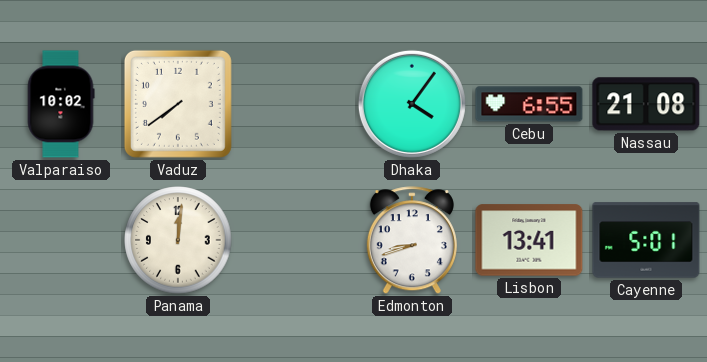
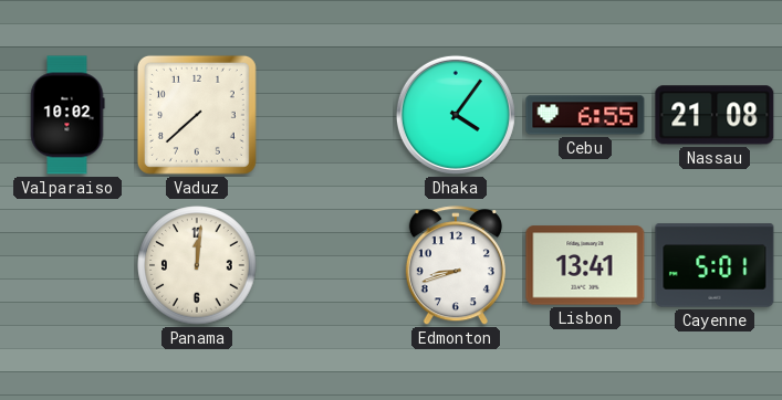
Vaduz: 7:39 -> 7:38 (197, 115)
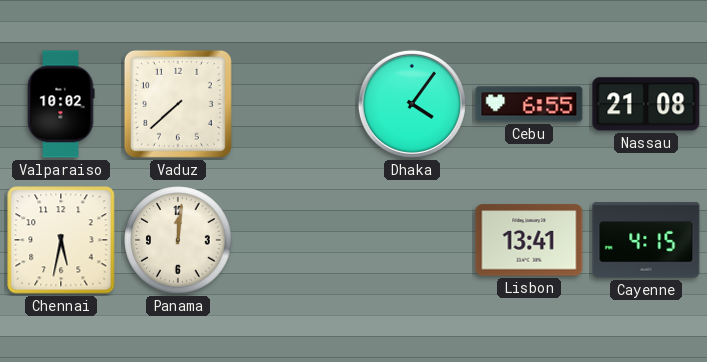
Chennai: none -> 5:32 (61, 240)
Edmonton: 8:42 -> none (456, 266)
Cayenne: 5:01 -> 4:15 (646, 240)
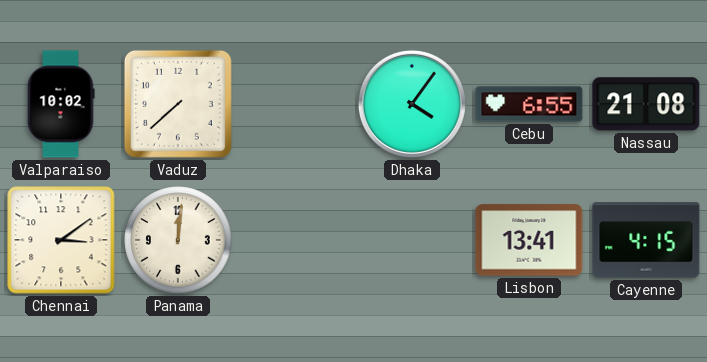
Chennai: 5:32 -> 3:09 (61, 240)
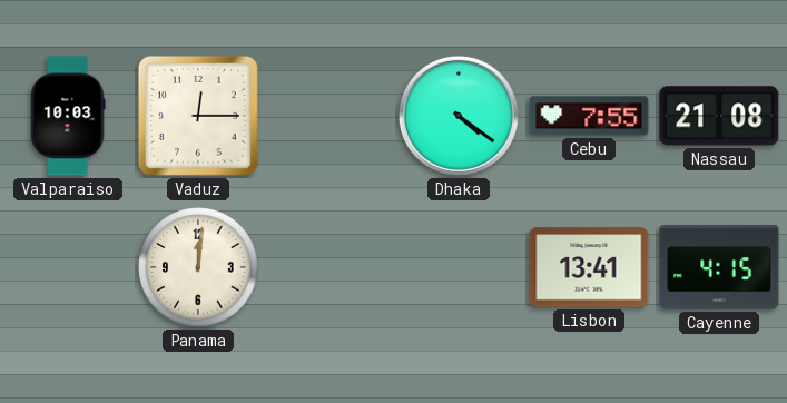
Valparaiso: 10:02 -> 10:03 (68, 116)
Vaduz: 7:38 -> 12:15 (198, 116)
Dhaka: 4:06 -> 4:21 (459, 116)
Cebu: 6:55 -> 7:55 (589, 116)
Chennai: 3:09 -> none (61, 240)
